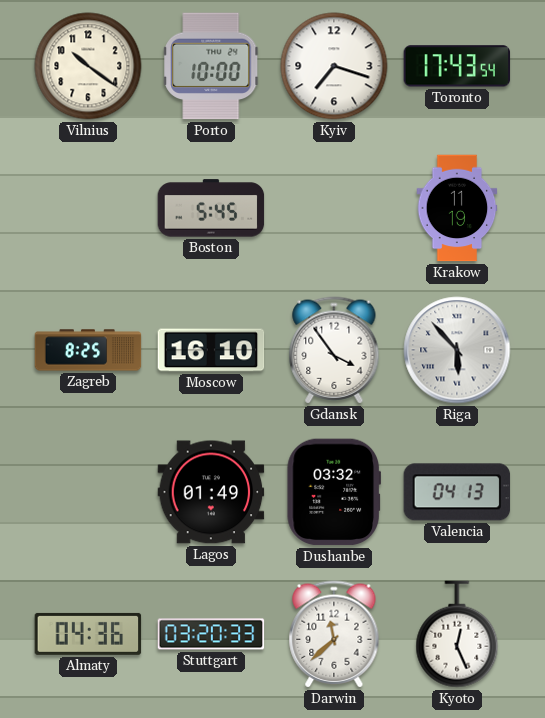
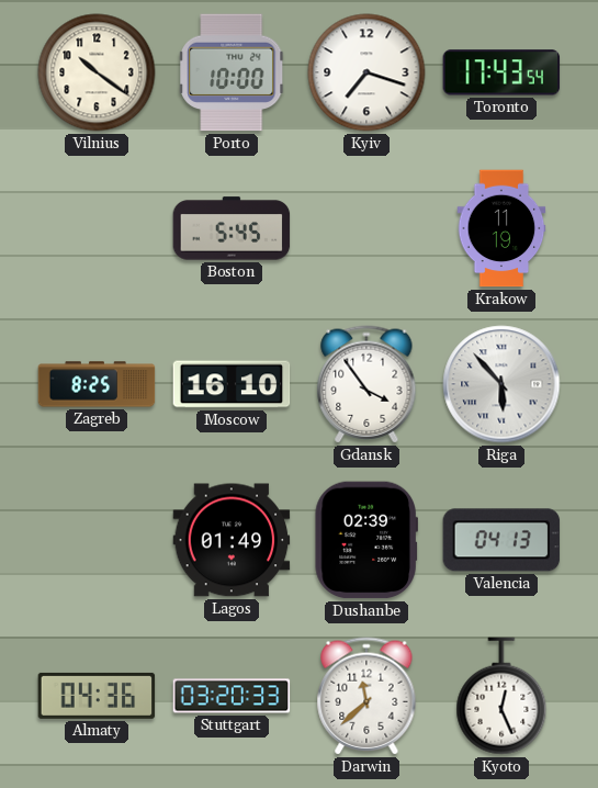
Dushanbe: 03:32 -> 02:39 (366, 540)
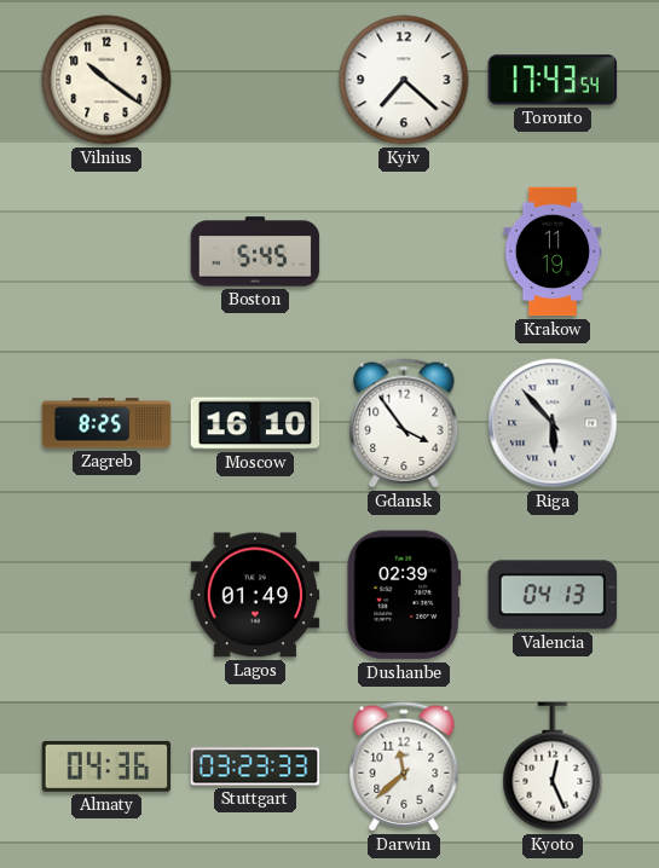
Porto: 10:00 -> none (233, 72)
Kyiv: 7:18 -> 7:22 (404, 80)
Stuttgart: 03:20 -> 03:23 (255, 766)
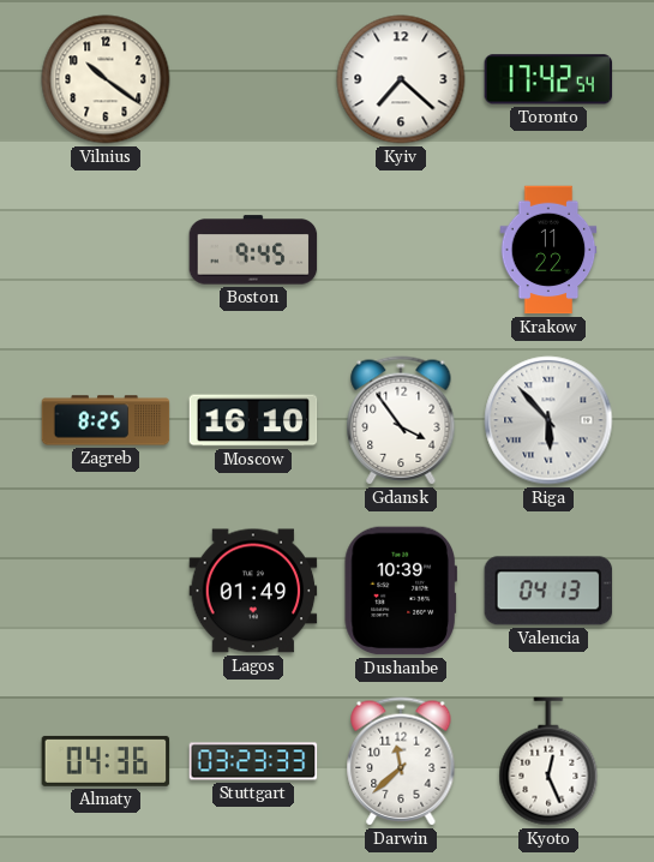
Toronto: 17:43 -> 17:42 (548, 79)
Boston: 5:45 -> 9:45 (253, 250)
Krakow: 11:19 -> 11:22 (548, 250)
Dushanbe: 02:39 -> 10:39 (401, 591)
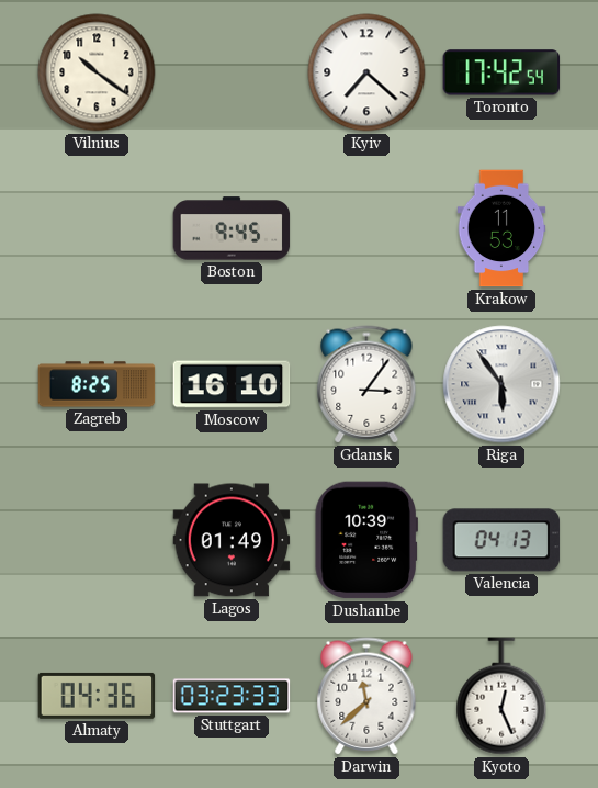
Krakow: 11:22 -> 11:53 (501, 228)
Gdansk: 3:54 -> 3:06 (366, 384)
Riga: 5:53 -> 5:54 (501, 384)
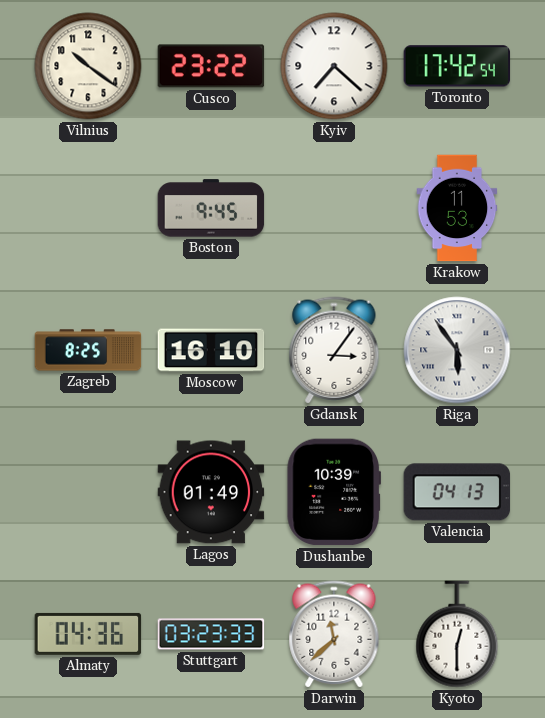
Cusco: none -> 23:22 (211, 66)
Kyoto: 12:26 -> 12:30 (457, 634)
